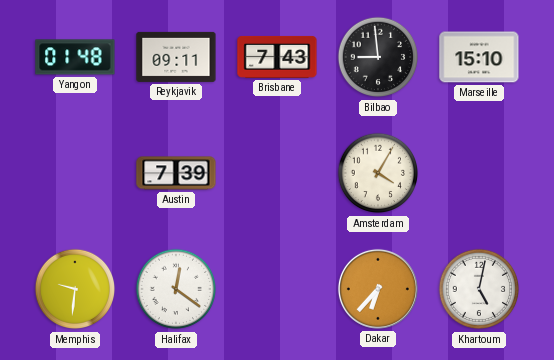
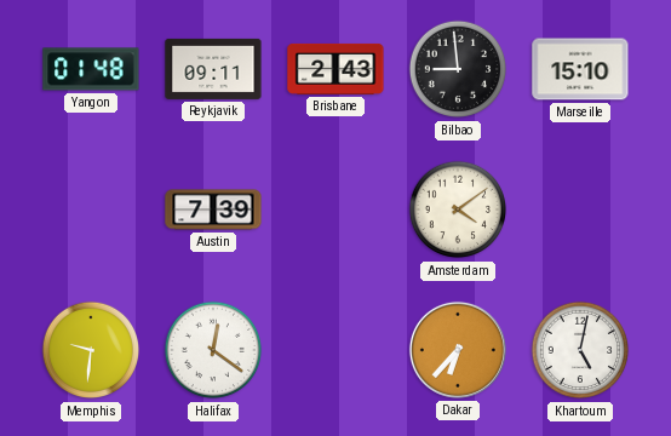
Brisbane: 7:43 -> 2:43 (335, 69)
Amsterdam: 4:05 -> 4:09 (458, 210)
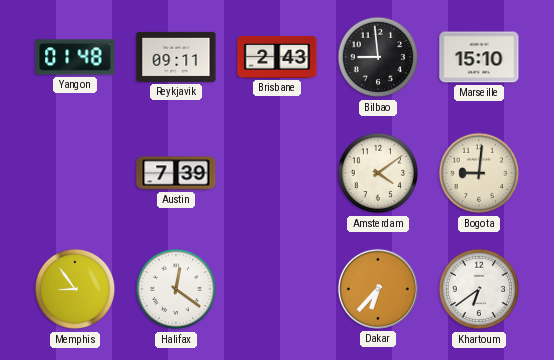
Bogota: none -> 9:01 (479, 173)
Memphis: 9:31 -> 8:54 (75, 289)
Khartoum: 5:02 -> 6:39 (479, 289)
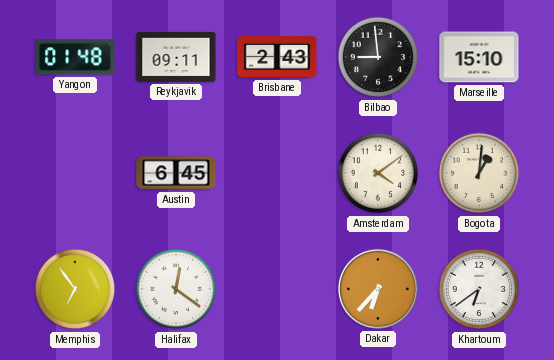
Austin: 7:39 -> 6:45 (176, 173)
Bogota: 9:01 -> 1:01 (479, 173)
Memphis: 8:54 -> 6:54 (75, 289)
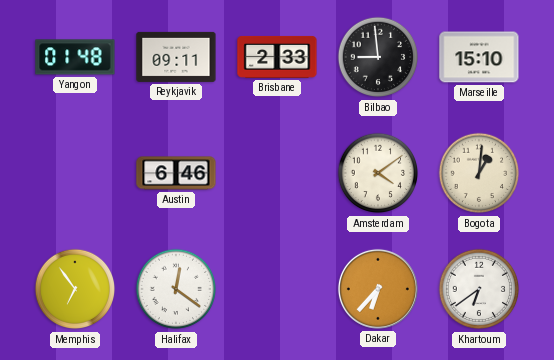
Brisbane: 2:43 -> 2:33 (277, 57)
Austin: 6:45 -> 6:46 (176, 173)
